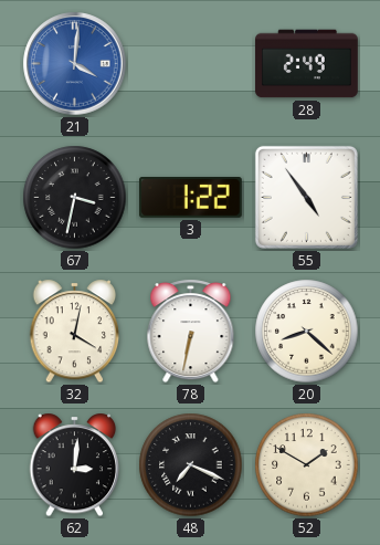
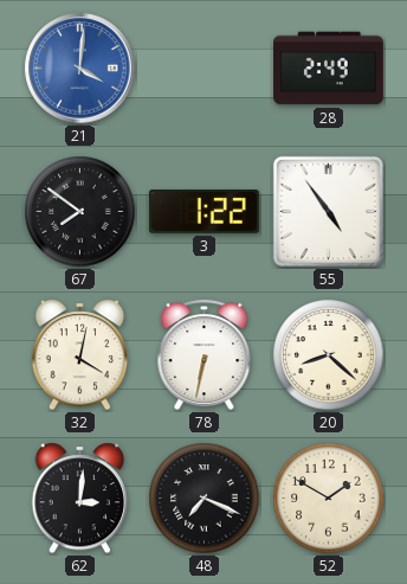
67: 3:32 -> 7:51 (80, 212)
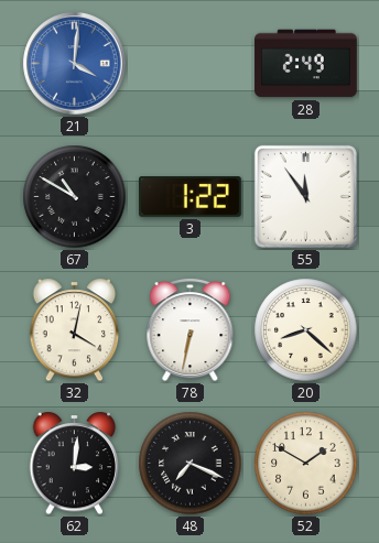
67: 7:51 -> 10:50 (75, 197)
55: 4:54 -> 11:54 (305, 196)
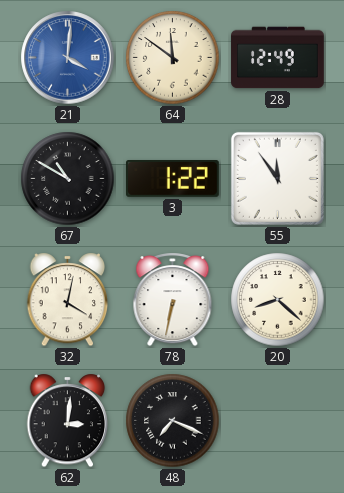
64: none -> 11:51 (173, 58)
28: 2:49 -> 12:49 (278, 58)
52: 1:50 -> none (306, 464)
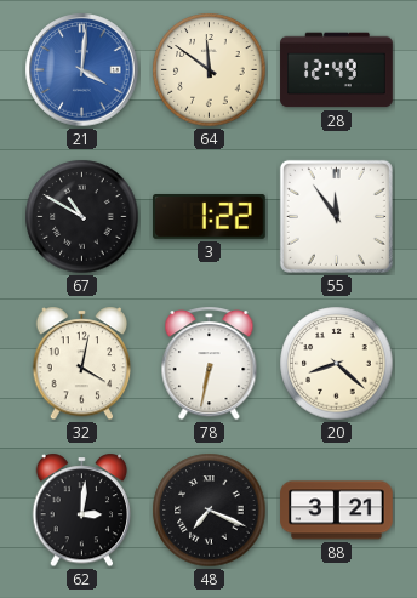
88: none -> 3:21 (337, 511)
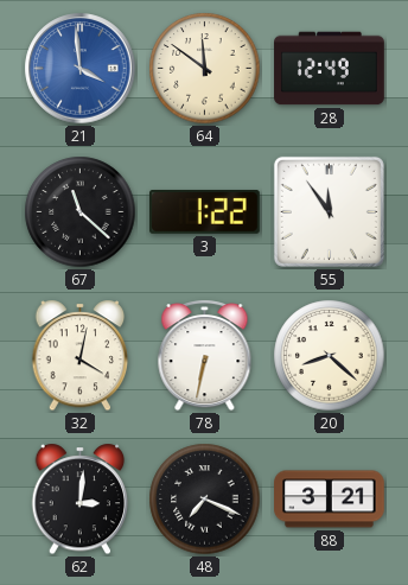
21: 4:01 -> 3:59 (81, 69)
67: 10:50 -> 11:22 (81, 212)
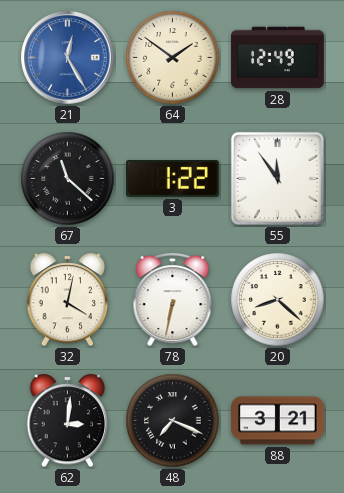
21: 3:59 -> 12:25 (68, 58)
64: 11:51 -> 1:51 (173, 58)
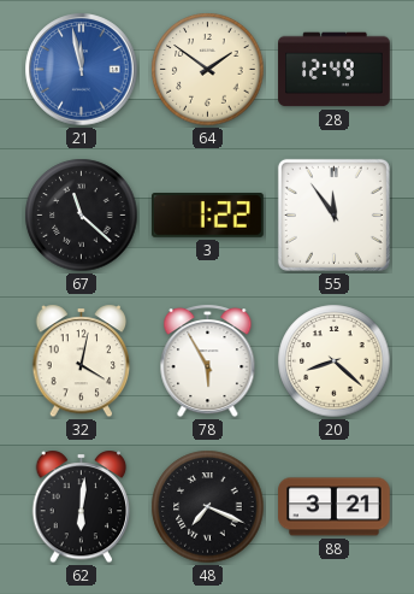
21: 12:25 -> 11:58 (82, 70)
78: 6:32 -> 5:55 (208, 361)
62: 3:01 -> 6:01 (82, 507)
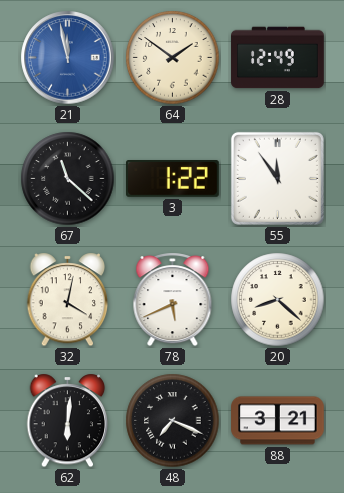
78: 5:55 -> 5:41 (173, 300)
